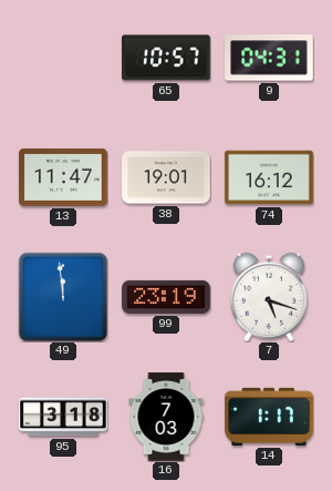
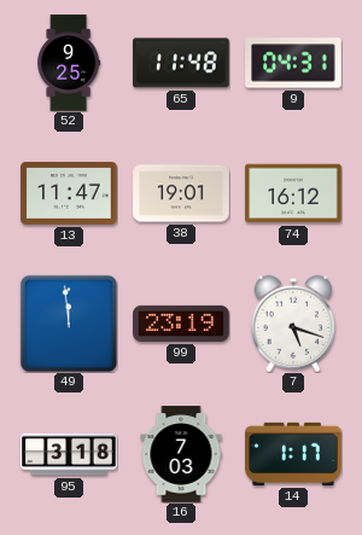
52: none -> 9:25 (69, 63)
65: 10:57 -> 11:48 (181, 63)
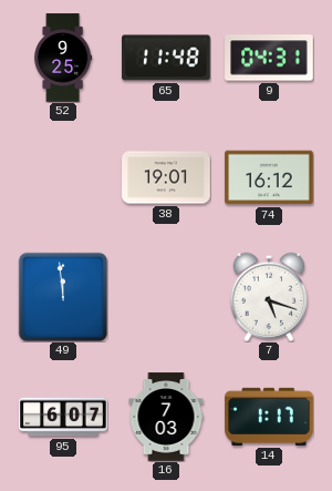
13: 11:47 -> none (69, 193)
99: 23:19 -> none (181, 324)
95: 3:18 -> 6:07 (63, 417)
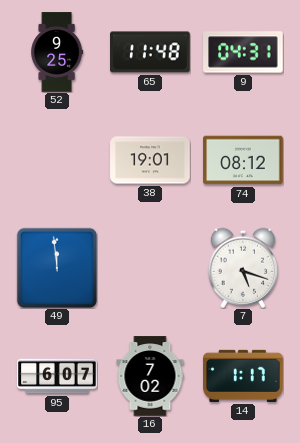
74: 16:12 -> 08:12 (243, 160)
16: 7:03 -> 7:02 (150, 376)
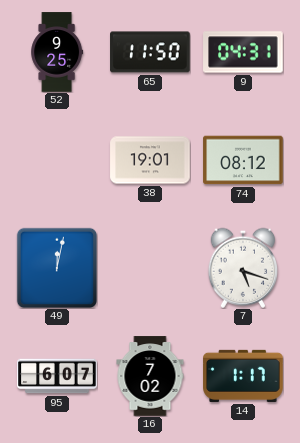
65: 11:48 -> 11:50 (150, 52)
49: 11:59 -> 12:02 (56, 267)
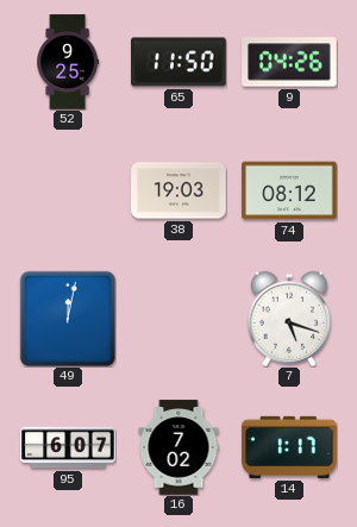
9: 04:31 -> 04:26 (289, 62)
38: 19:01 -> 19:03 (178, 190)
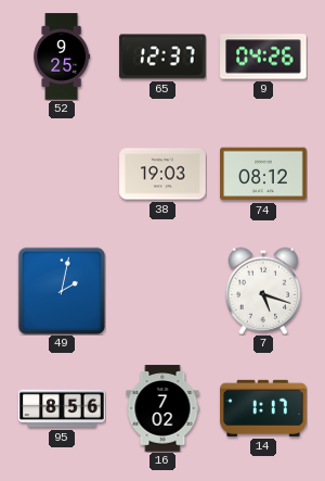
65: 11:50 -> 12:37 (162, 56)
49: 12:02 -> 2:02 (61, 290)
95: 6:07 -> 8:56 (62, 408)
